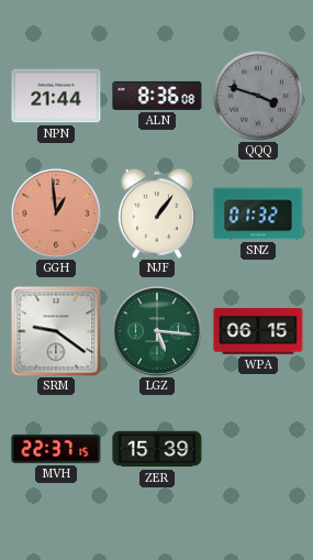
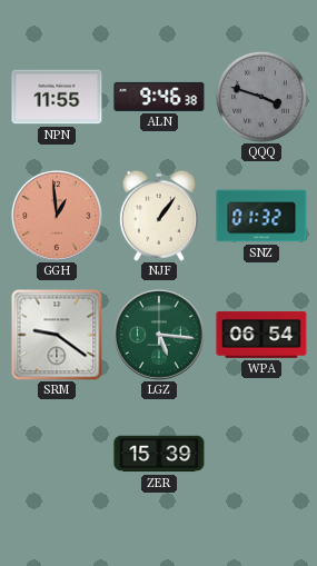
NPN: 21:44 -> 11:55 (57, 97)
ALN: 8:36 -> 9:46 (159, 97)
WPA: 06:15 -> 06:54 (261, 335)
MVH: 22:37 -> none (56, 449)
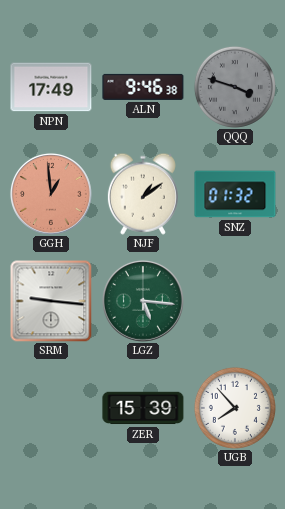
NPN: 11:55 -> 17:49 (51, 87)
NJF: 1:06 -> 1:09 (143, 194)
SRM: 9:21 -> 9:16 (51, 301)
WPA: 06:54 -> none (261, 335)
UGB: none -> 7:53 (235, 408)
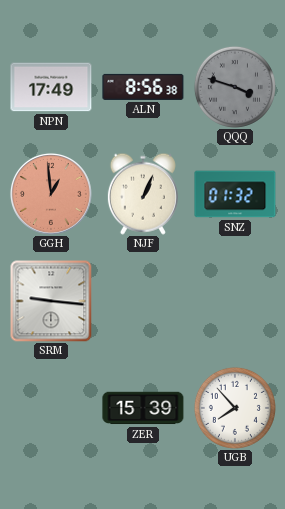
ALN: 9:46 -> 8:56 (143, 87)
NJF: 1:09 -> 1:04 (143, 194)
LGZ: 5:16 -> none (143, 301)
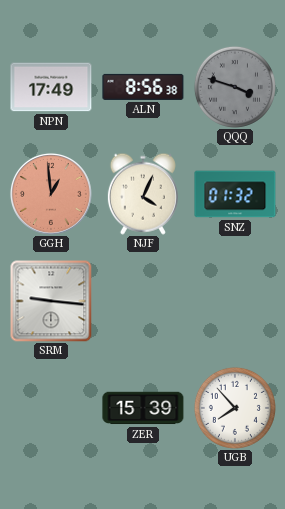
NJF: 1:04 -> 4:04 (143, 194)
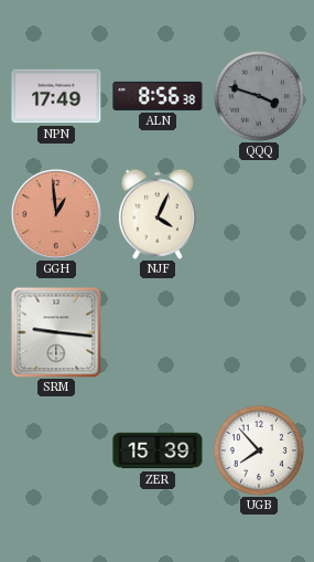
SNZ: 01:32 -> none (235, 194)
